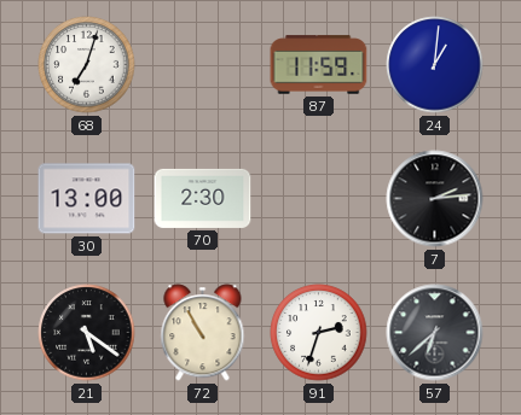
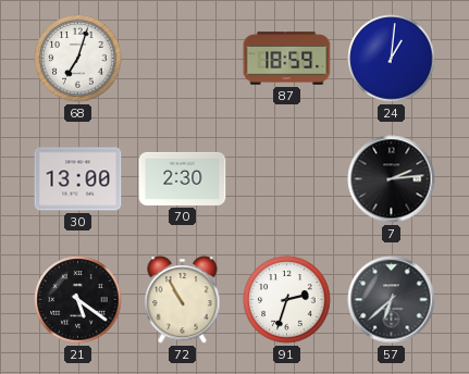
87: 11:59 -> 18:59 (287, 59)
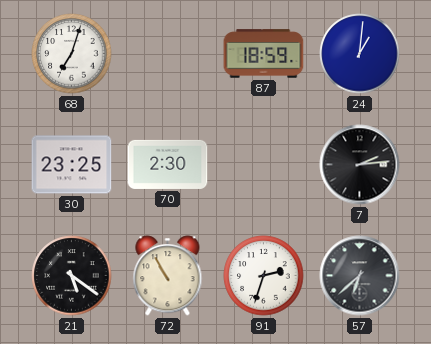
30: 13:00 -> 23:25 (72, 165)
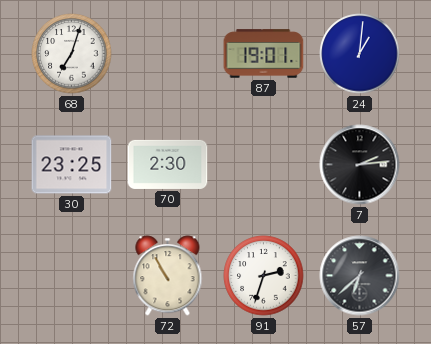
87: 18:59 -> 19:01 (264, 54)
21: 5:21 -> none (72, 276)
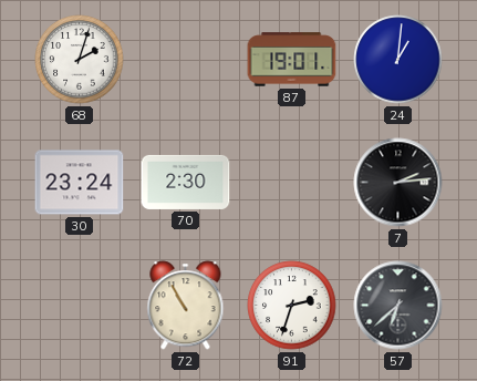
68: 7:03 -> 2:03 (80, 60)
30: 23:25 -> 23:24 (80, 183)
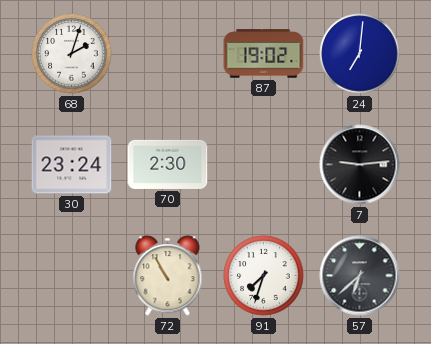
87: 19:01 -> 19:02 (264, 54)
24: 1:01 -> 7:01 (360, 54)
7: 2:14 -> 9:14 (360, 165)
91: 2:33 -> 7:33 (264, 276)
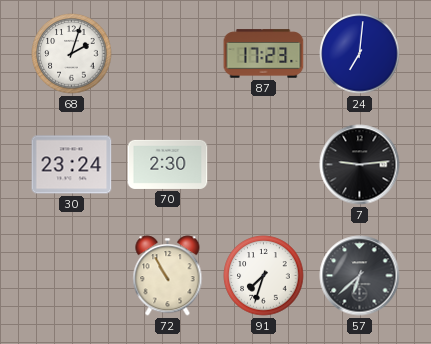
87: 19:02 -> 17:23 (264, 54)
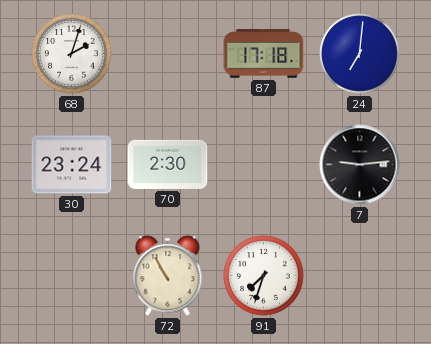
87: 17:23 -> 17:18 (264, 54)
57: 6:38 -> none (360, 276)
